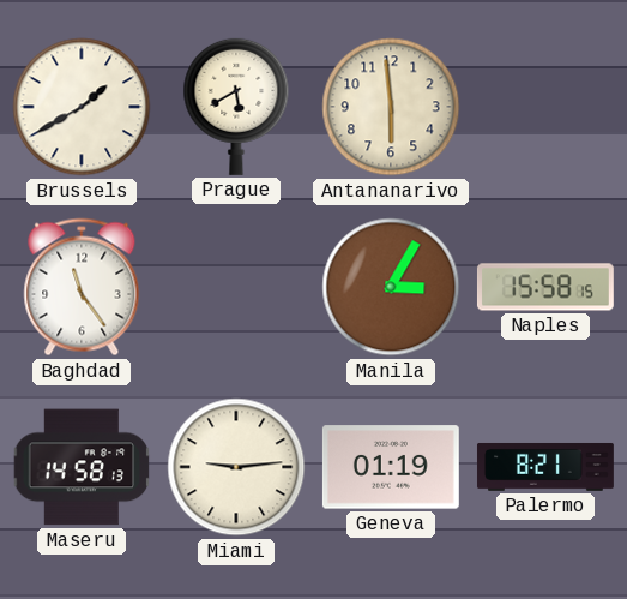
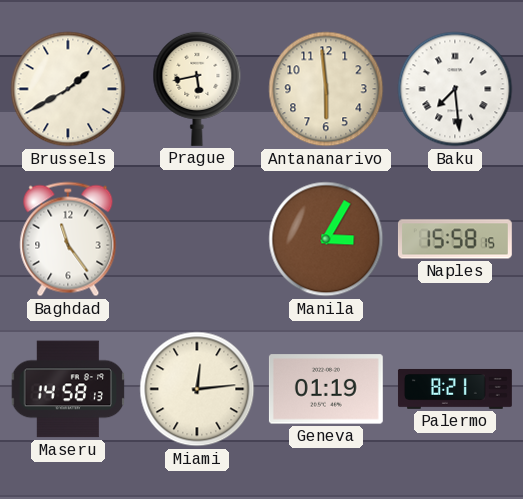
Prague: 5:40 -> 5:43 (197, 89)
Baku: none -> 7:29 (455, 89)
Miami: 9:14 -> 12:14 (197, 389)
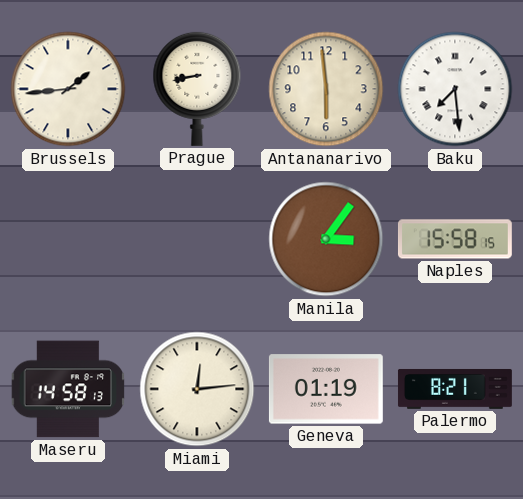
Brussels: 1:40 -> 1:44 (68, 89)
Prague: 5:43 -> 8:43 (197, 89)
Baghdad: 11:24 -> none (68, 239)
Manila: 3:05 -> 3:06 (326, 239)
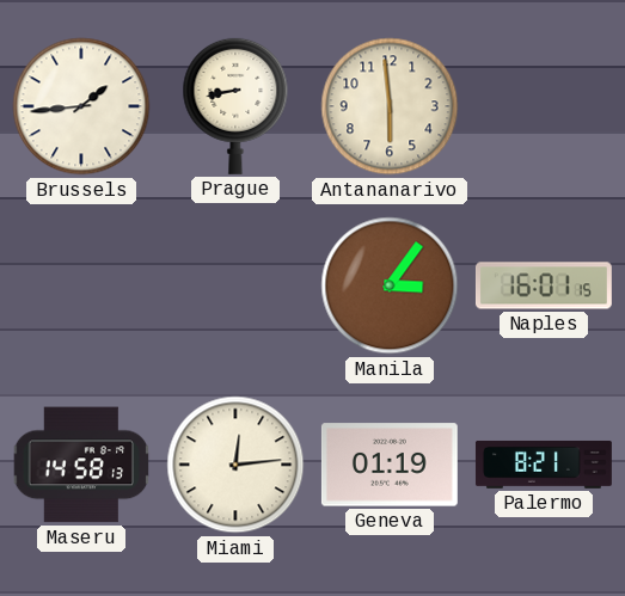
Baku: 7:29 -> none (455, 89)
Naples: 15:58 -> 16:01 (544, 285)
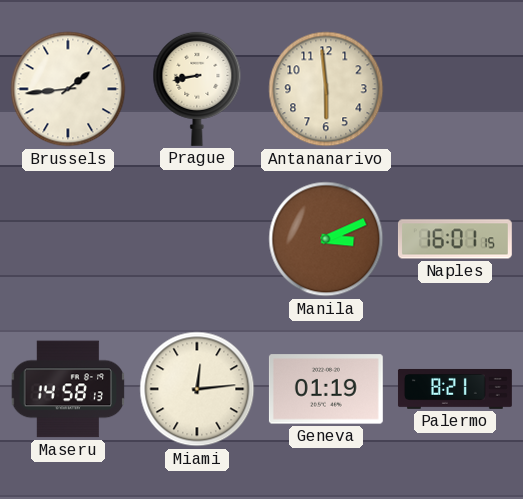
Manila: 3:06 -> 3:11 (326, 239)
